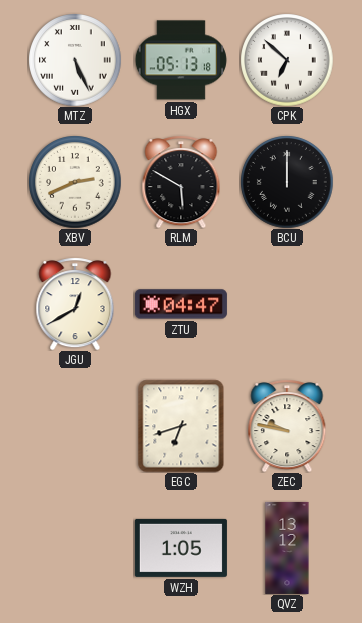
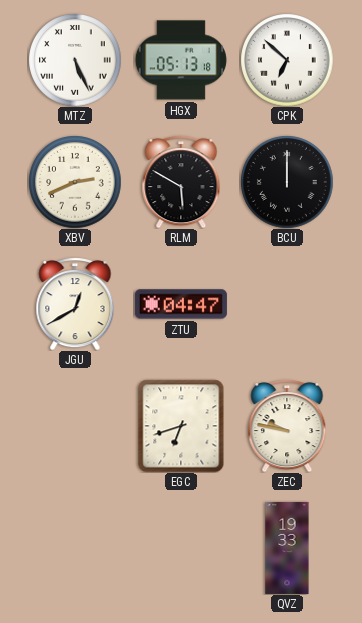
WZH: 1:05 -> none (181, 548)
QVZ: 13:12 -> 19:33 (287, 548)
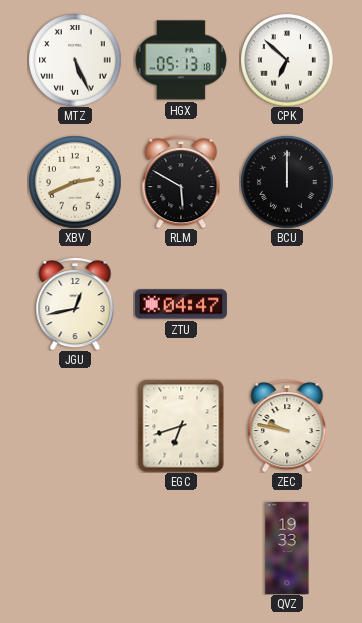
JGU: 12:40 -> 12:43 (75, 304)
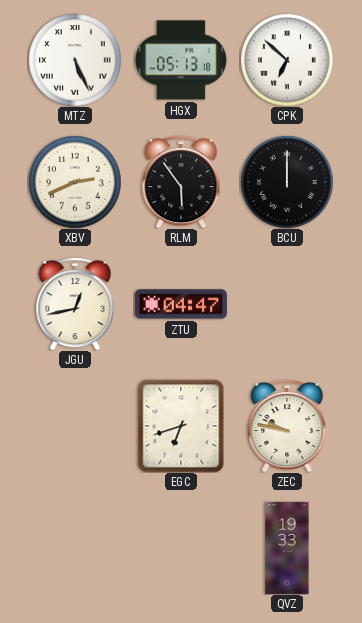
RLM: 5:50 -> 5:54 (181, 182)
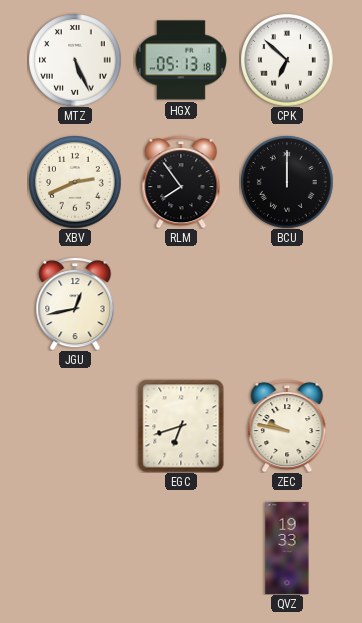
RLM: 5:54 -> 7:54 (181, 182)
ZTU: 04:47 -> none (181, 304)
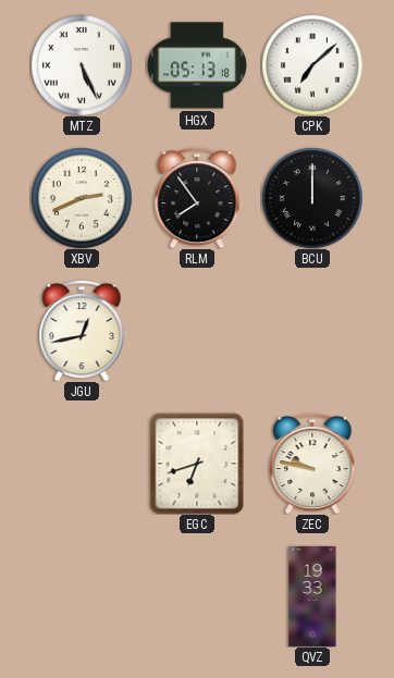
CPK: 6:52 -> 7:08 (312, 65)
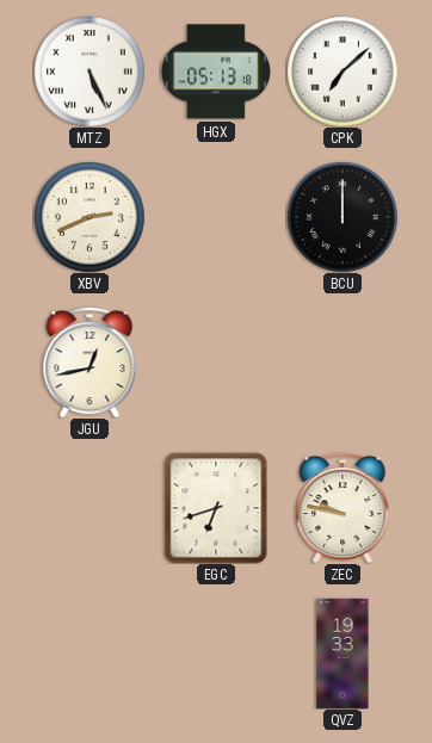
RLM: 7:54 -> none (197, 198)
